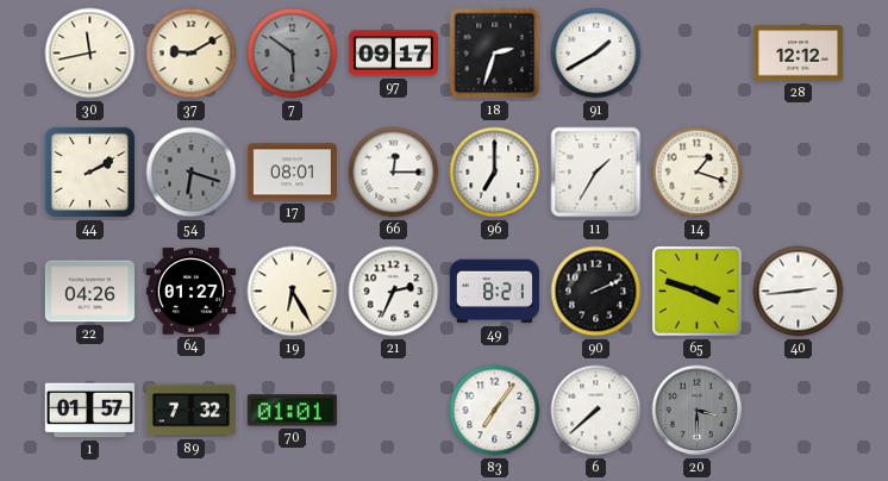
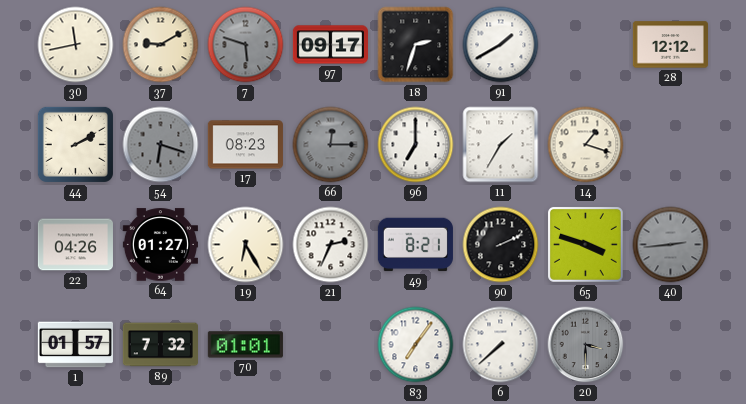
7: 5:51 -> 5:48 (246, 45)
17: 08:01 -> 08:23 (245, 145)
66 dial: white -> grey (331, 145)
40 dial: white -> grey (671, 245)
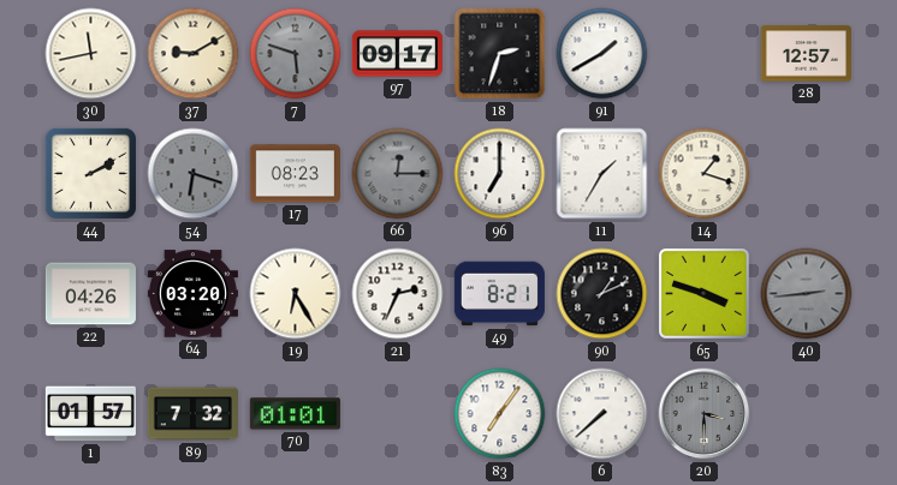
28: 12:12 -> 12:57 (806, 54)
64: 01:27 -> 03:20 (192, 294)
90: 2:11 -> 1:11 (602, 294)
